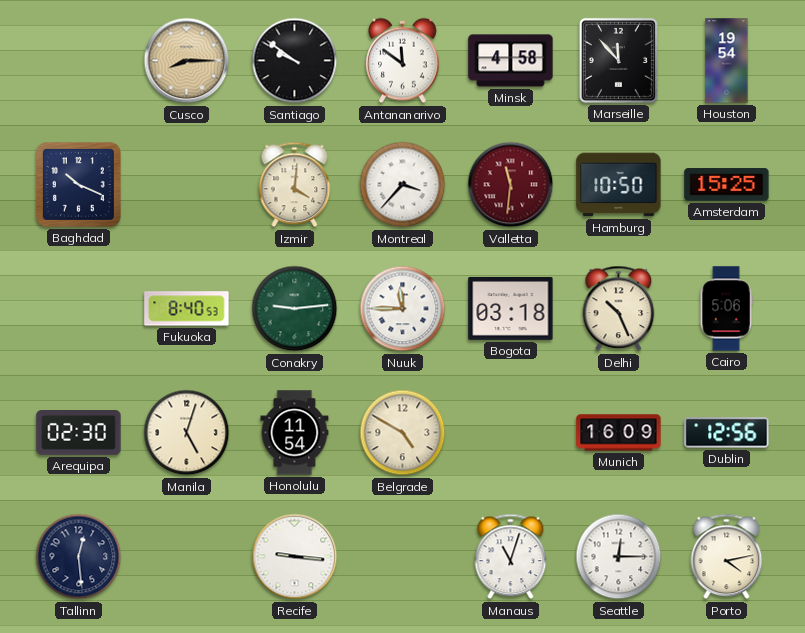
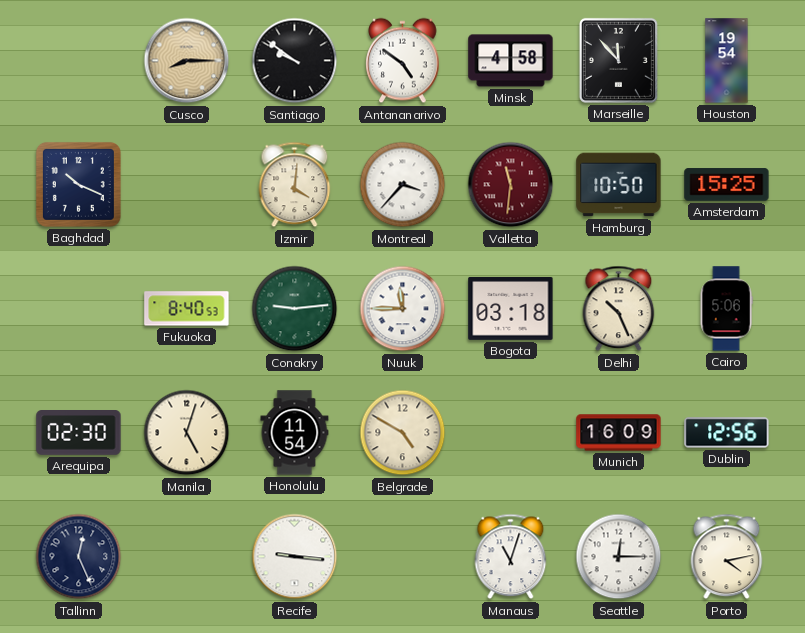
Antananarivo: 11:51 -> 4:51 (403, 61)
Tallinn: 12:29 -> 12:26 (79, 557)
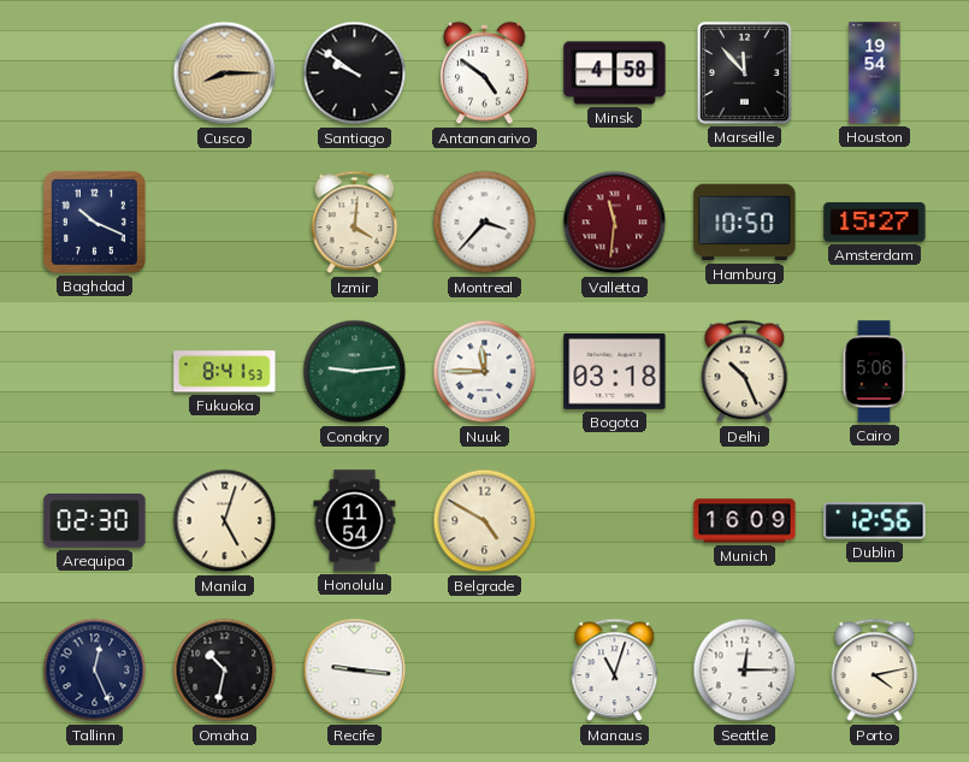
Amsterdam: 15:25 -> 15:27 (875, 223)
Fukuoka: 8:40 -> 8:41 (225, 372)
Omaha: none -> 10:32 (225, 671)
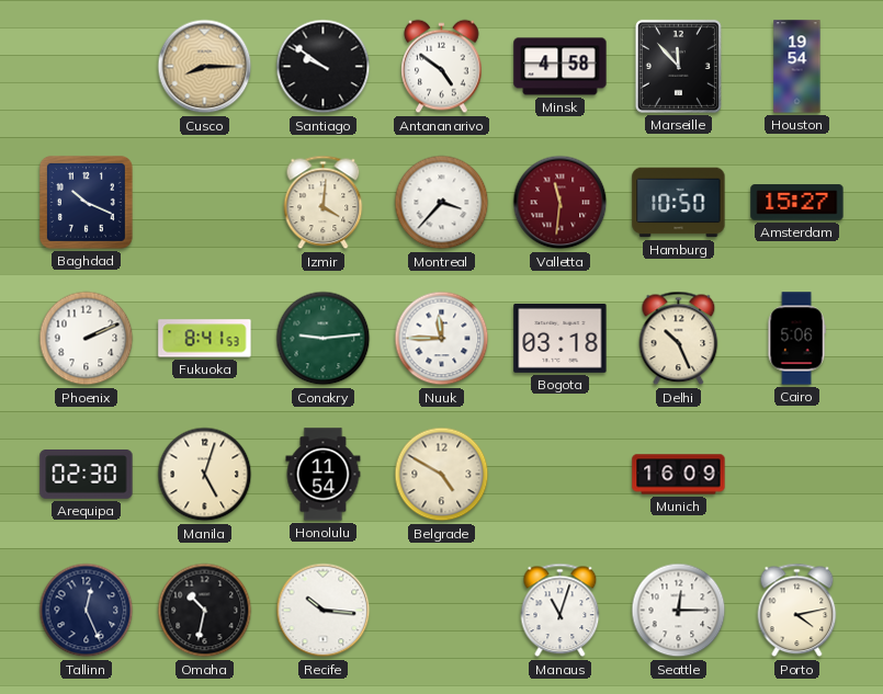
Phoenix: none -> 2:11 (87, 339)
Dublin: 12:56 -> none (875, 521)
Recife: 9:16 -> 10:16 (324, 611)
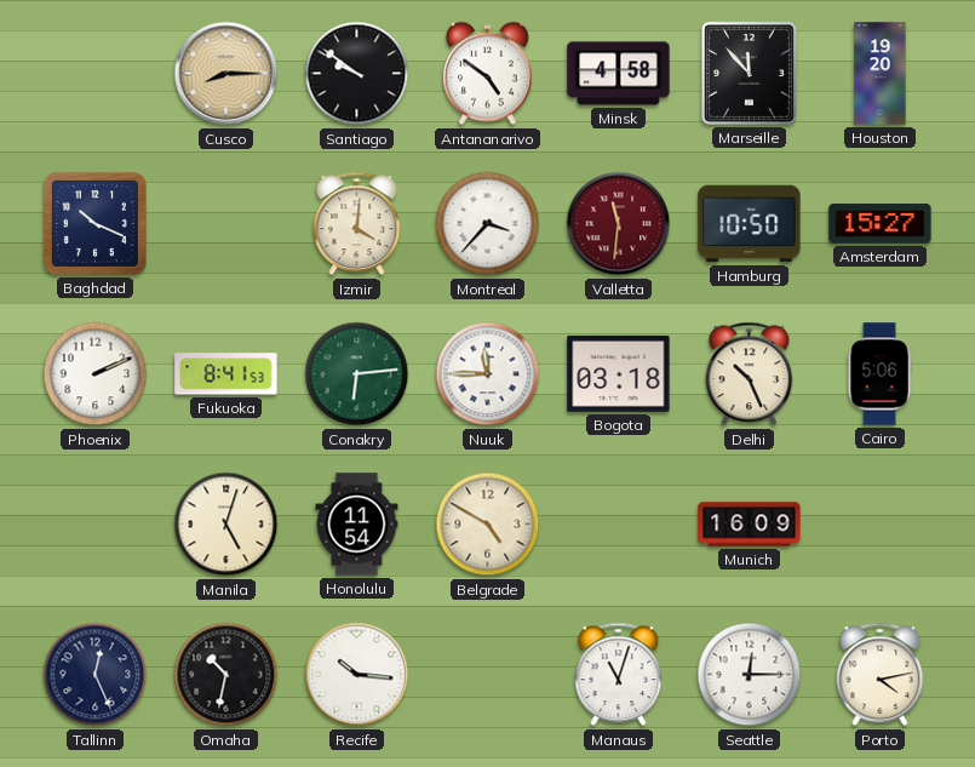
Houston: 19:54 -> 19:20 (881, 74)
Conakry: 9:14 -> 6:14 (357, 374)
Arequipa: 02:30 -> none (87, 475)
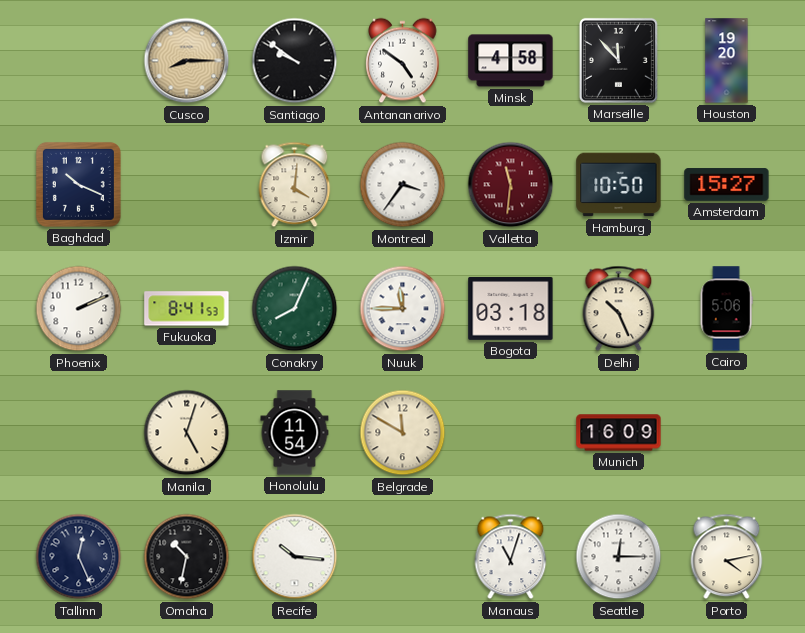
Montreal: 3:37 -> 3:36 (403, 185)
Conakry: 6:14 -> 8:04 (295, 309)
Belgrade: 4:50 -> 11:50 (403, 433)
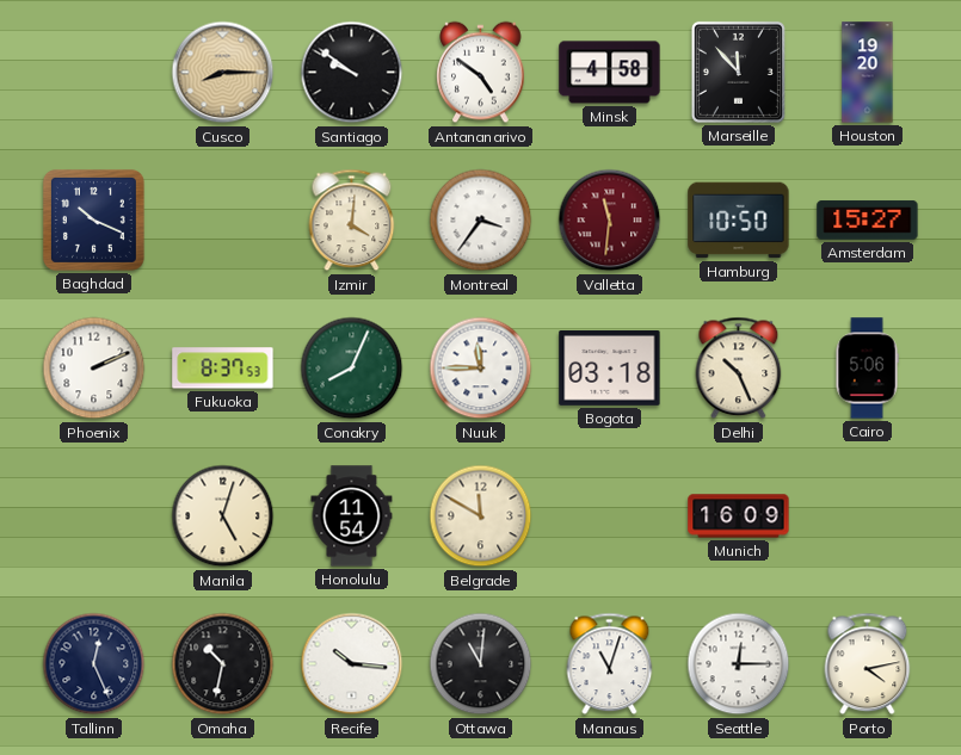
Fukuoka: 8:41 -> 8:37 (223, 369)
Ottawa: none -> 11:01 (481, 664)
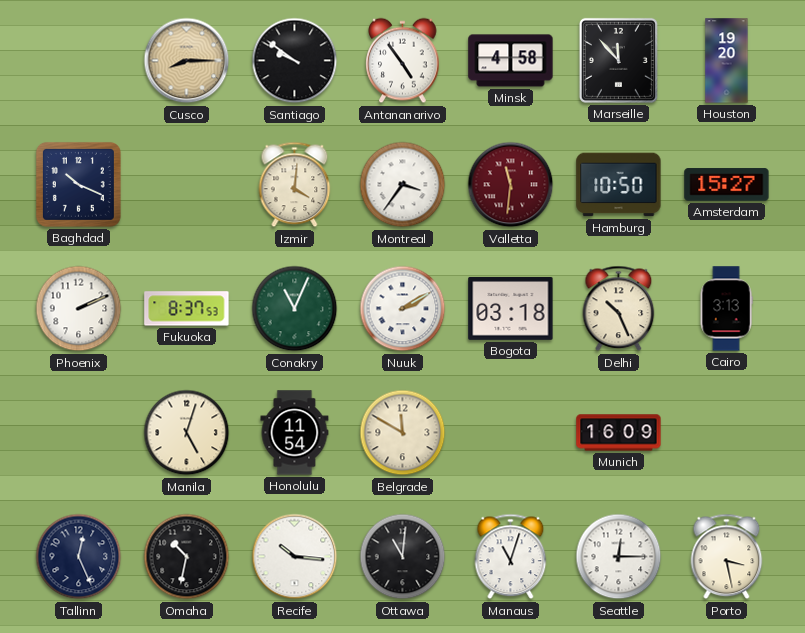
Antananarivo: 4:51 -> 4:54 (403, 61)
Conakry: 8:04 -> 11:04 (295, 309)
Nuuk: 11:45 -> 2:10 (403, 309)
Cairo: 5:06 -> 3:13 (726, 309)
Porto: 4:13 -> 3:28 (727, 557)
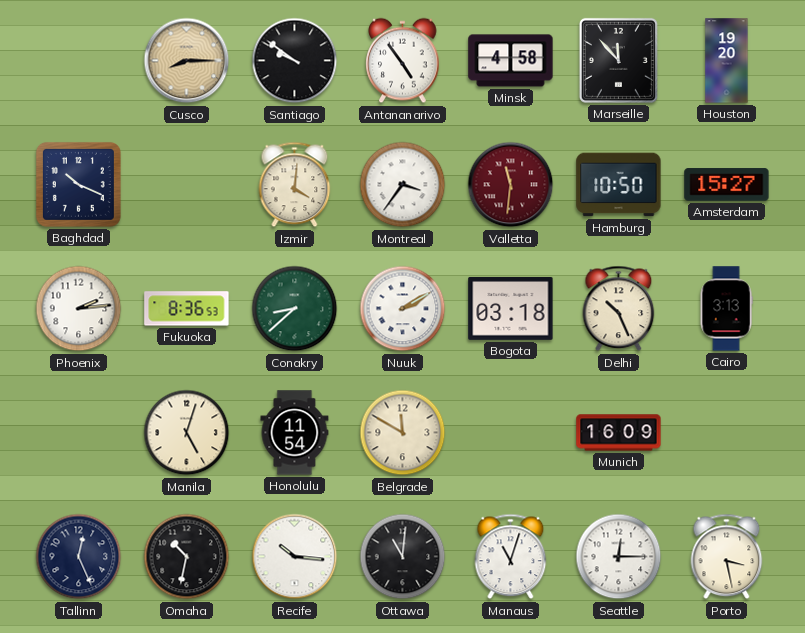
Phoenix: 2:11 -> 2:14 (79, 309)
Fukuoka: 8:37 -> 8:36 (187, 309)
Conakry: 11:04 -> 8:38 (295, 309)
